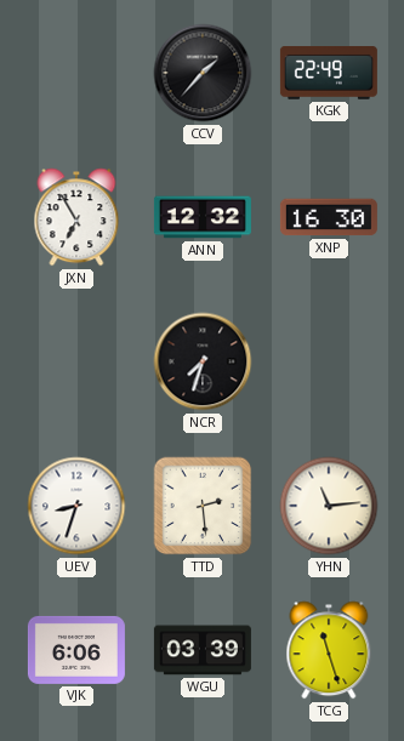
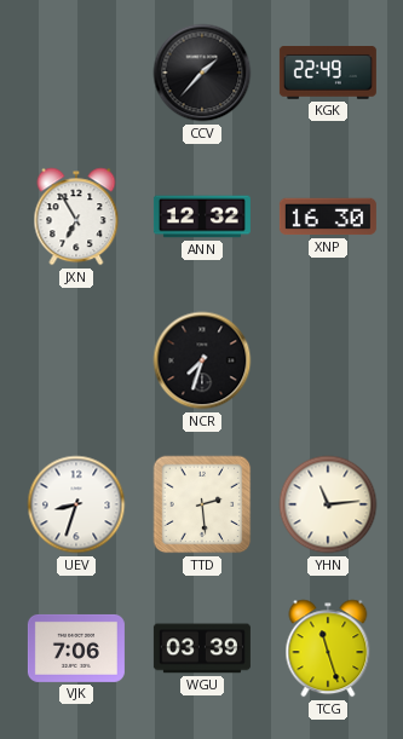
VJK: 6:06 -> 7:06 (76, 648)
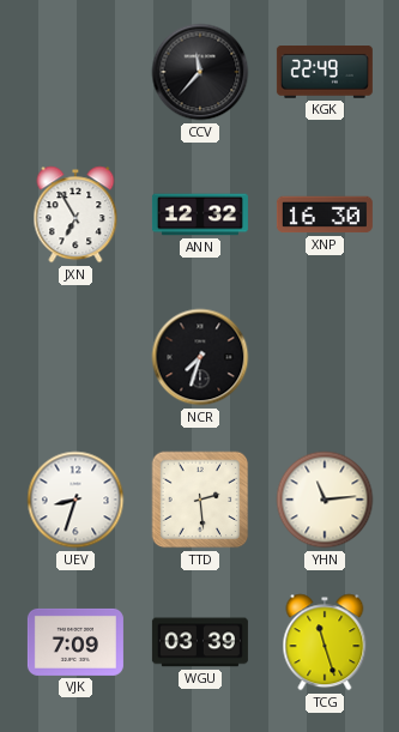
CCV: 1:37 -> 11:37 (200, 72)
VJK: 7:06 -> 7:09 (75, 642)
